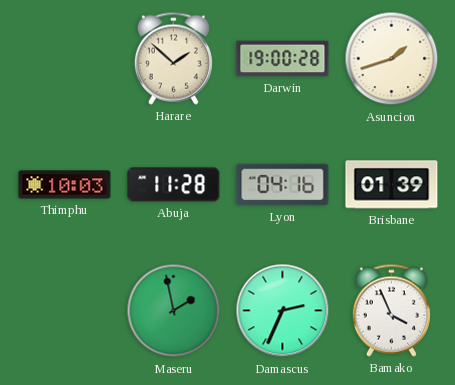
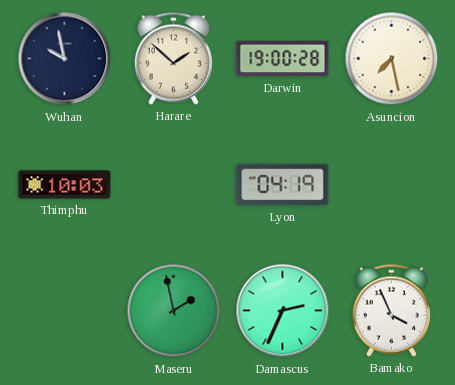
Wuhan: none -> 9:58 (65, 59)
Asuncion: 1:42 -> 7:28 (392, 59)
Abuja: 11:28 -> none (174, 185)
Lyon: 04:16 -> 04:19 (283, 185)
Brisbane: 01:39 -> none (392, 185)
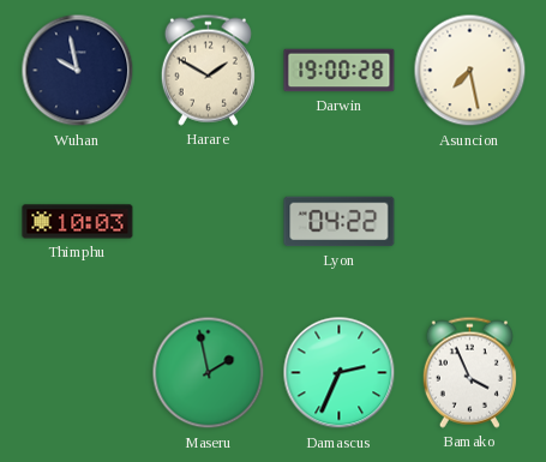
Harare: 1:52 -> 1:50 (208, 70)
Lyon: 04:19 -> 04:22 (340, 222)
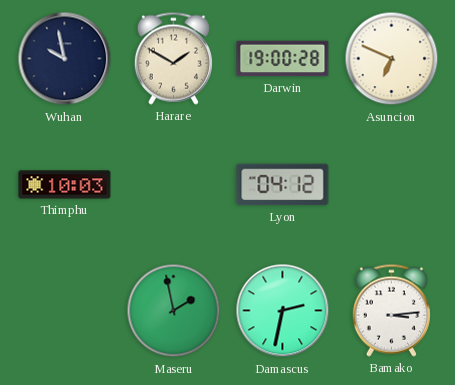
Asuncion: 7:28 -> 6:49 (392, 59)
Lyon: 04:22 -> 04:12 (283, 185)
Damascus: 2:34 -> 2:32 (283, 311)
Bamako: 3:56 -> 3:14 (391, 310)
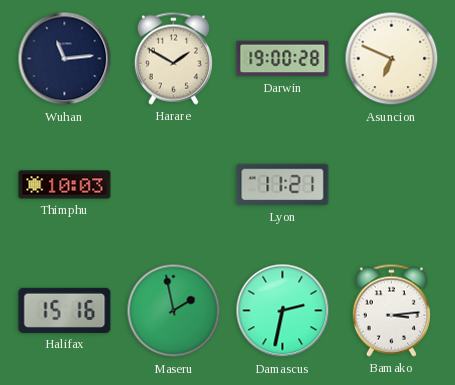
Wuhan: 9:58 -> 11:14 (65, 59)
Lyon: 04:12 -> 11:21 (283, 185)
Halifax: none -> 15:16 (65, 310)
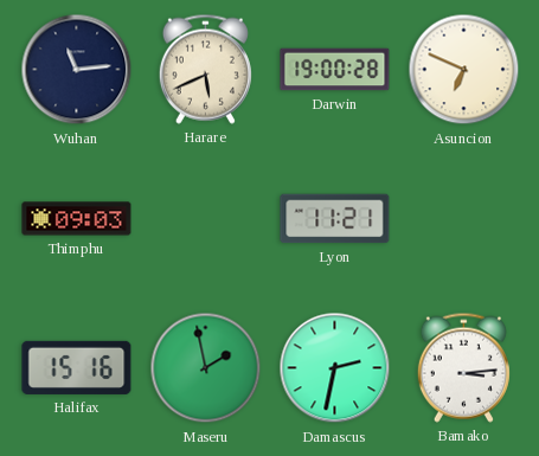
Harare: 1:50 -> 5:41 (205, 69)
Thimphu: 10:03 -> 09:03 (77, 219)
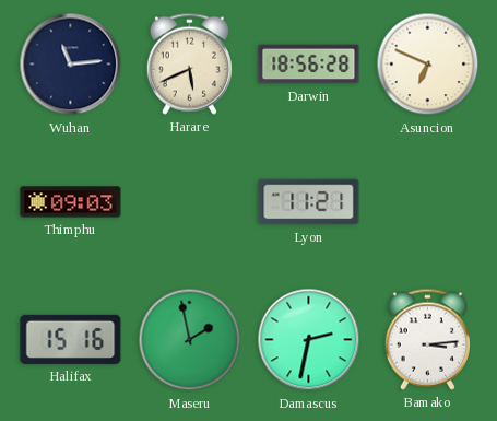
Darwin: 19:00 -> 18:56 (309, 65)
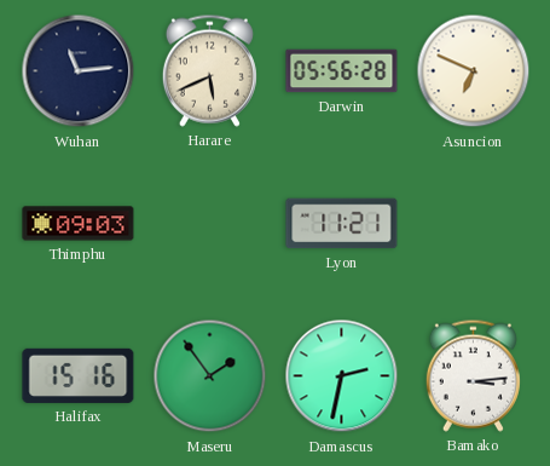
Darwin: 18:56 -> 05:56 (342, 71)
Maseru: 1:58 -> 1:54 (210, 376)
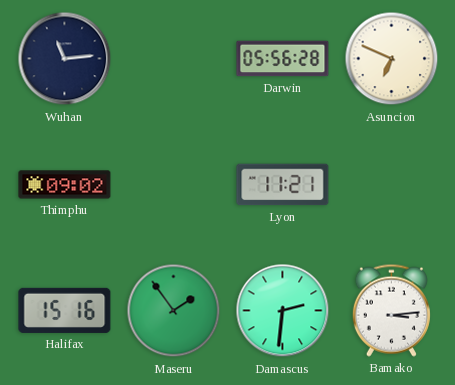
Harare: 5:41 -> none (209, 70)
Thimphu: 09:03 -> 09:02 (65, 185)
Damascus: 2:32 -> 2:31 (283, 311)
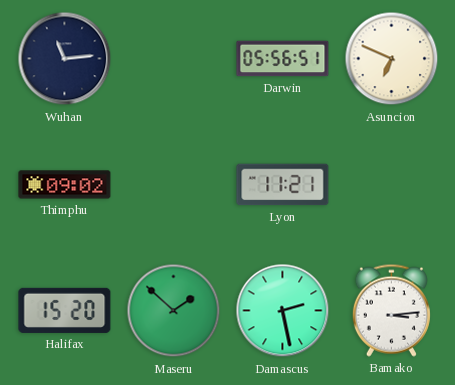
Darwin: 05:56:28 -> 05:56:51 (283, 59)
Halifax: 15:16 -> 15:20 (65, 310)
Maseru: 1:54 -> 1:52 (174, 311)
Damascus: 2:31 -> 2:28 (283, 311)
